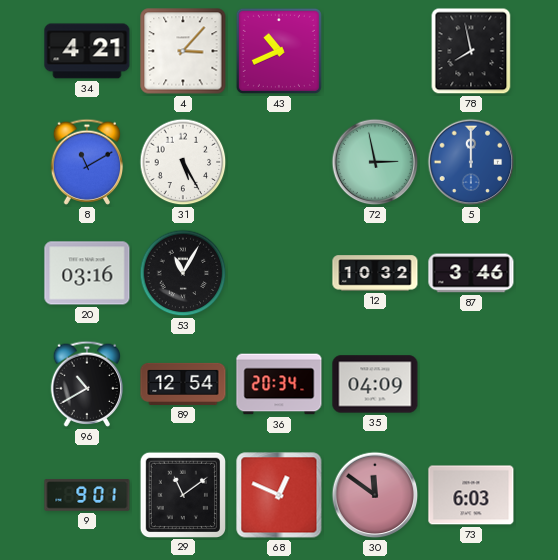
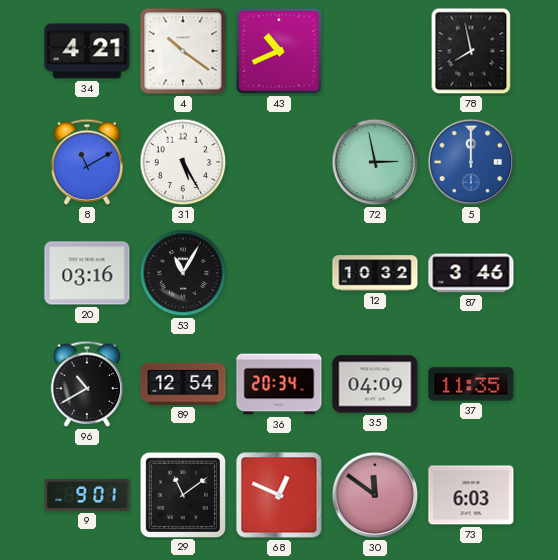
4: 3:07 -> 10:21 (183, 51)
37: none -> 11:35 (471, 384)
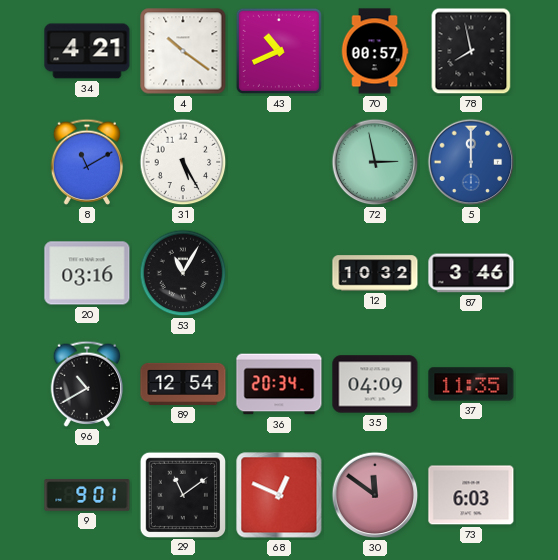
70: none -> 00:57 (375, 51)
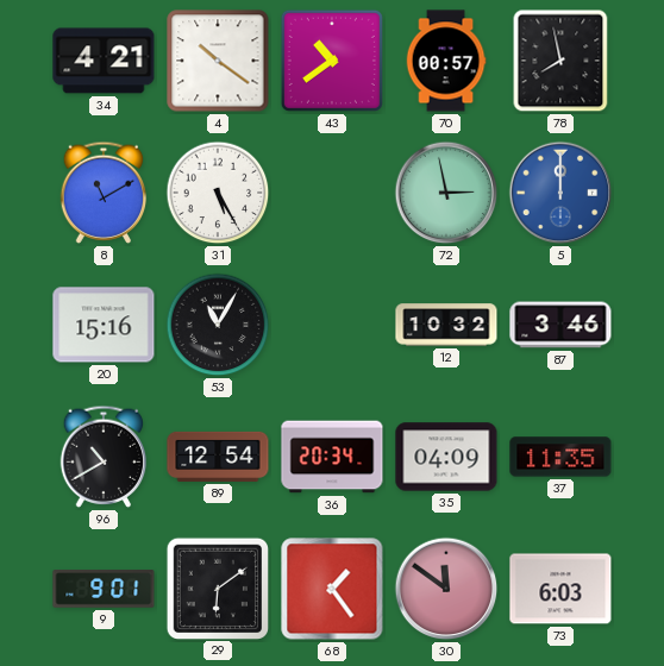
43: 10:41 -> 10:39 (332, 61)
20: 03:16 -> 15:16 (104, 325)
29: 11:09 -> 6:09 (217, 588)
68: 12:49 -> 1:24 (332, 589)
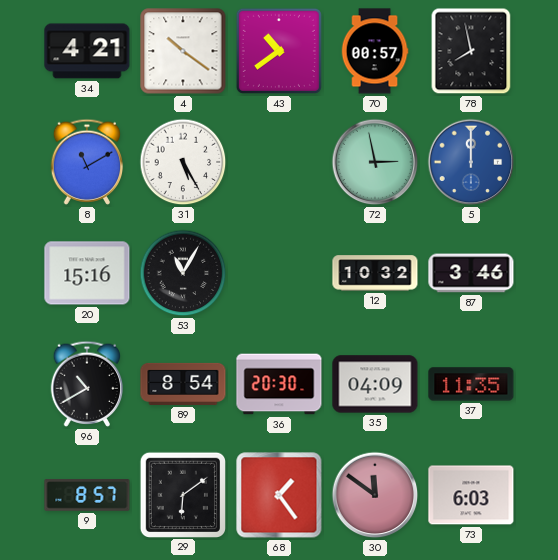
89: 12:54 -> 8:54 (183, 384)
36: 20:34 -> 20:30 (279, 384)
9: 9:01 -> 8:57 (87, 495)
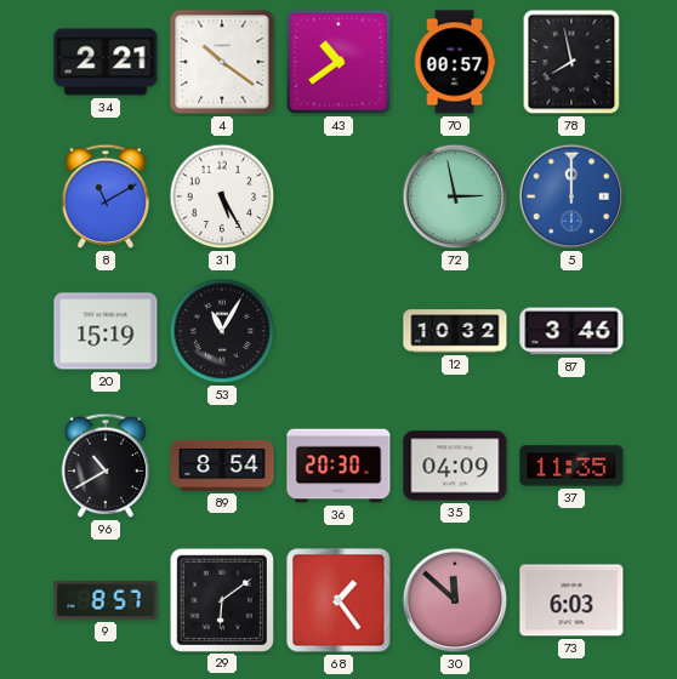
34: 4:21 -> 2:21 (106, 62)
20: 15:16 -> 15:19 (106, 331)
30: 11:51 -> 11:52 (455, 600)
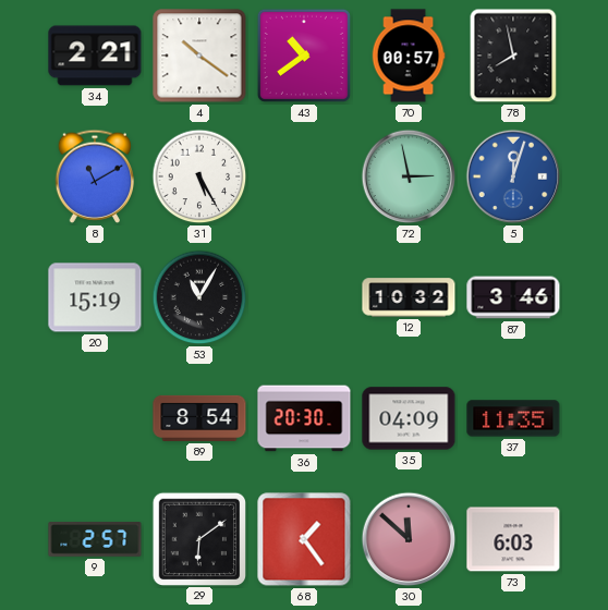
5: 12:00 -> 12:03 (513, 176)
96: 10:40 -> none (106, 466)
9: 8:57 -> 2:57 (95, 539)
